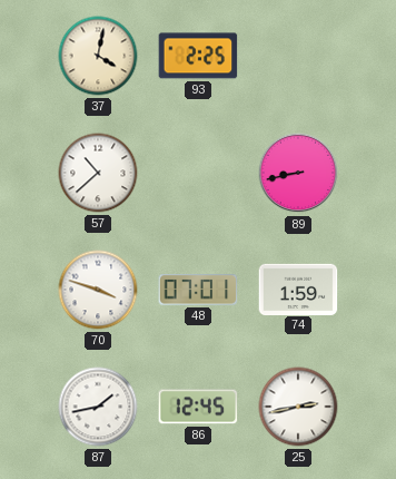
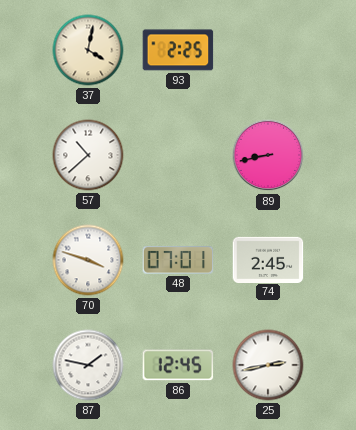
74: 1:59 -> 2:45 (268, 259)
87: 1:43 -> 1:47 (88, 365)
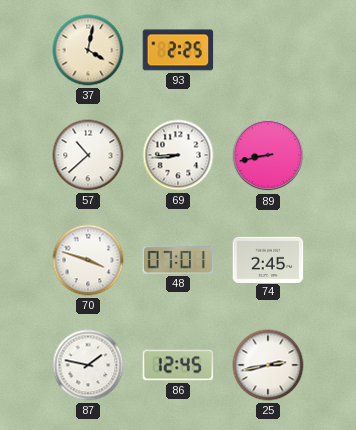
69: none -> 8:44 (178, 155)
